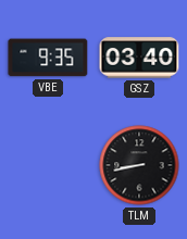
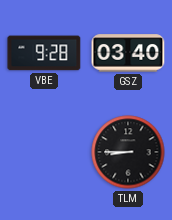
VBE: 9:35 -> 9:28 (44, 53)
TLM: 8:43 -> 8:45 (128, 152)
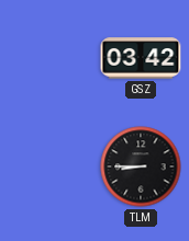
VBE: 9:28 -> none (44, 53)
GSZ: 03:40 -> 03:42 (141, 58)
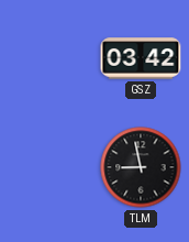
TLM: 8:45 -> 8:58 (141, 167)
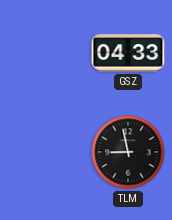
GSZ: 03:42 -> 04:33 (128, 53)
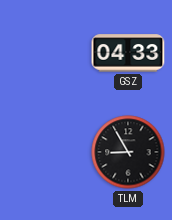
TLM: 8:58 -> 8:55 (128, 152)
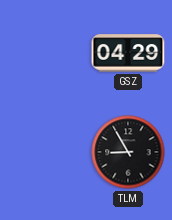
GSZ: 04:33 -> 04:29 (128, 53)
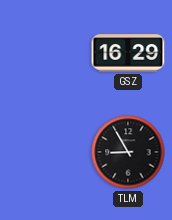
GSZ: 04:29 -> 16:29 (128, 53)
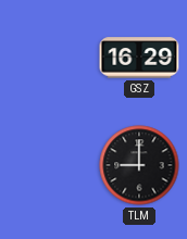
TLM: 8:55 -> 9:00 (139, 165)
